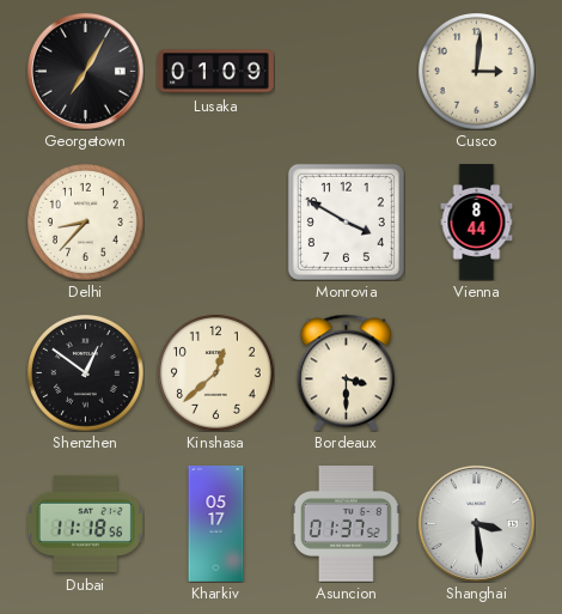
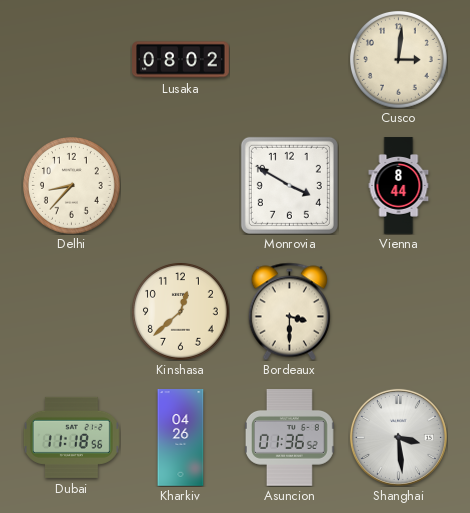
Georgetown: 7:05 -> none (85, 71)
Lusaka: 01:09 -> 08:02 (181, 60)
Shenzhen: 12:51 -> none (86, 373)
Kharkiv: 05:17 -> 04:26 (181, 438)
Asuncion: 01:37 -> 01:36 (289, 438)
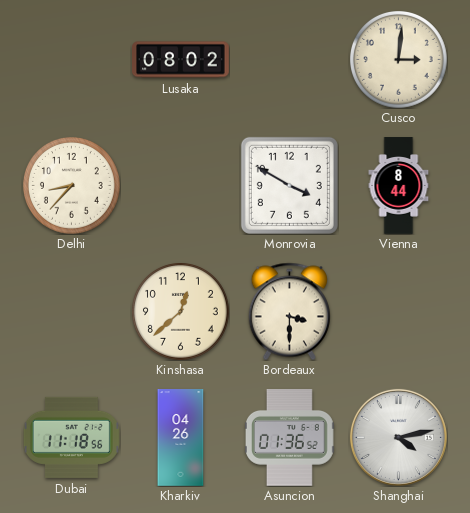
Shanghai: 3:29 -> 4:13 (398, 437)
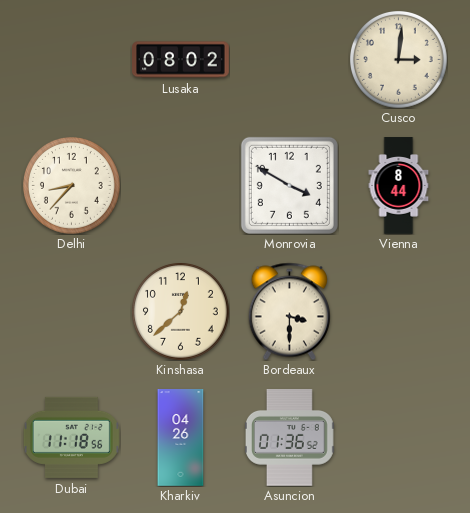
Shanghai: 4:13 -> none (398, 437)
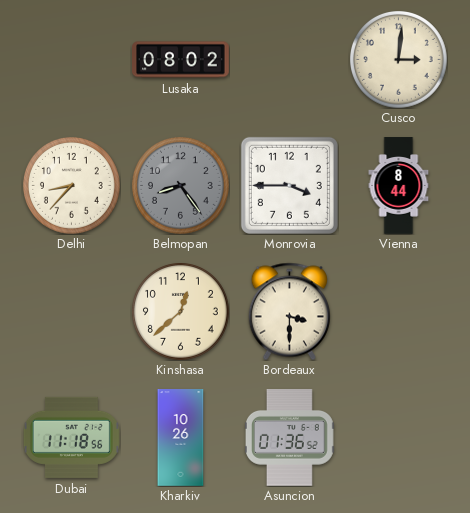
Belmopan: none -> 8:24 (181, 186)
Monrovia: 3:50 -> 3:45 (289, 185)
Kharkiv: 04:26 -> 10:26 (181, 438)
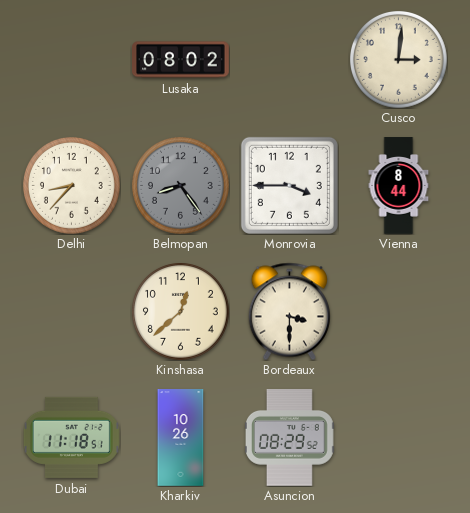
Dubai: 11:18:56 -> 11:18:51 (71, 437)
Asuncion: 01:36 -> 08:29 (289, 438)
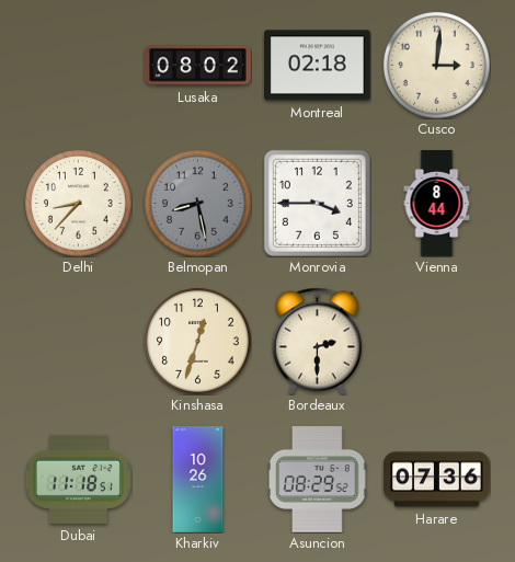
Montreal: none -> 02:18 (318, 66)
Belmopan: 8:24 -> 8:28 (198, 204)
Kinshasa: 12:38 -> 12:33 (198, 342)
Bordeaux: 3:30 -> 2:30 (317, 341)
Harare: none -> 07:36 (437, 480)
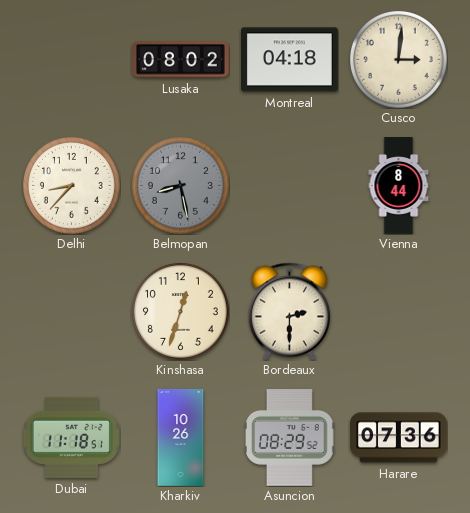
Montreal: 02:18 -> 04:18 (290, 60)
Monrovia: 3:45 -> none (317, 203)
